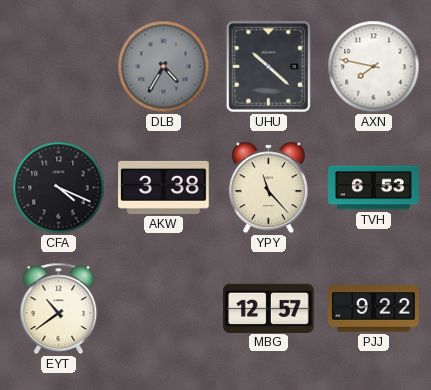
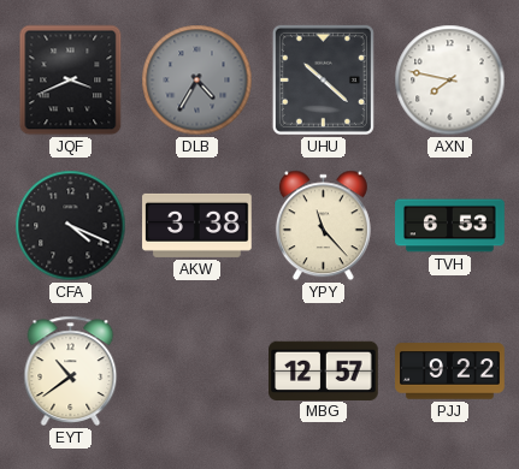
JQF: none -> 3:41 (71, 81)
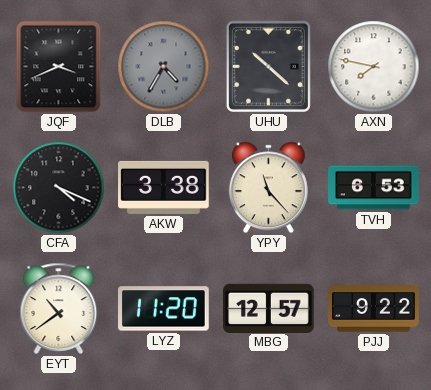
LYZ: none -> 11:20 (164, 309)
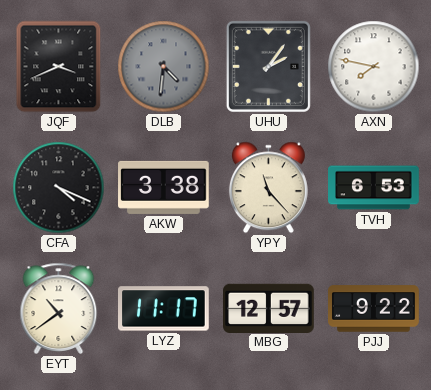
DLB: 4:35 -> 4:31 (164, 67)
UHU: 10:22 -> 2:06 (268, 66)
LYZ: 11:20 -> 11:17 (164, 309)
